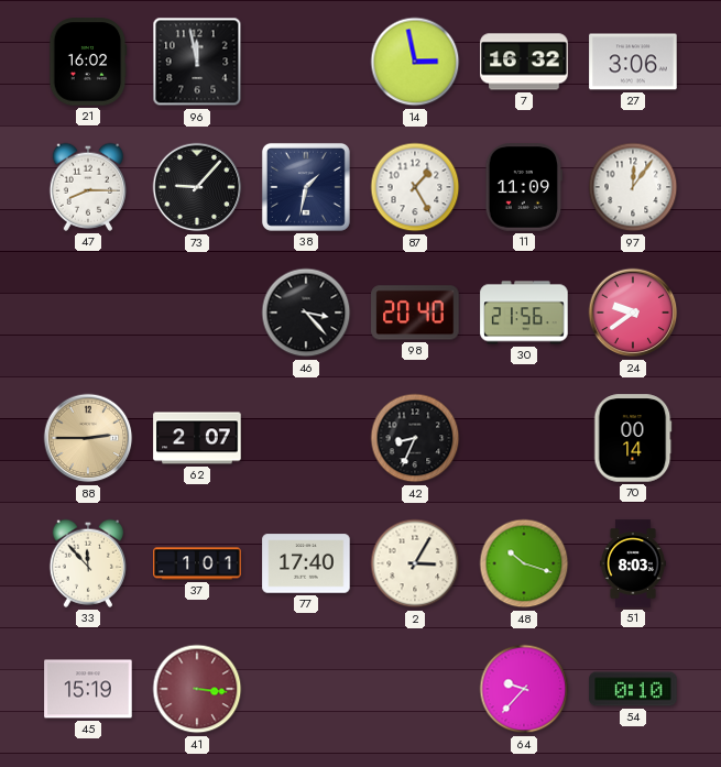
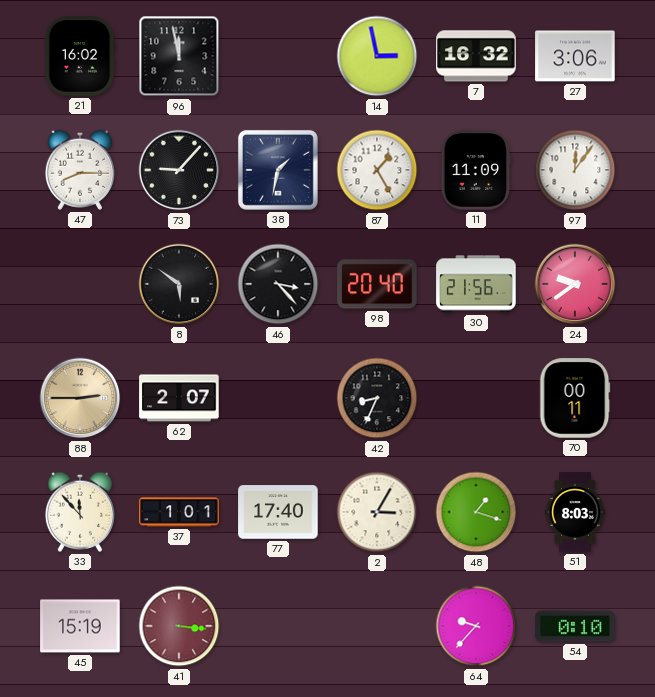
8: none -> 5:51 (179, 284)
70: 00:14 -> 00:11 (575, 398)
48: 10:18 -> 1:18 (476, 512)
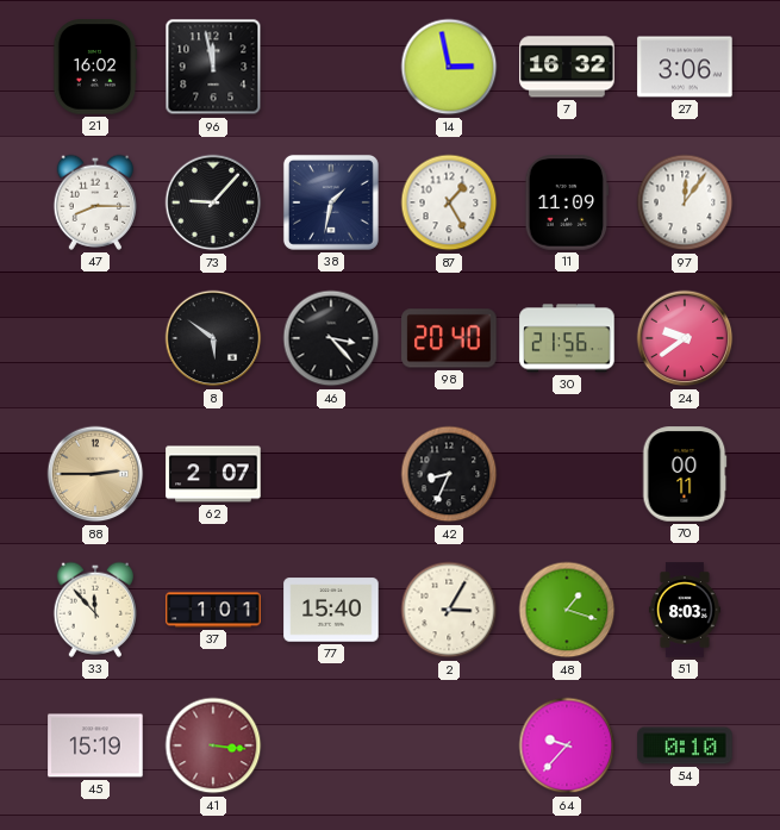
77: 17:40 -> 15:40 (331, 610)
